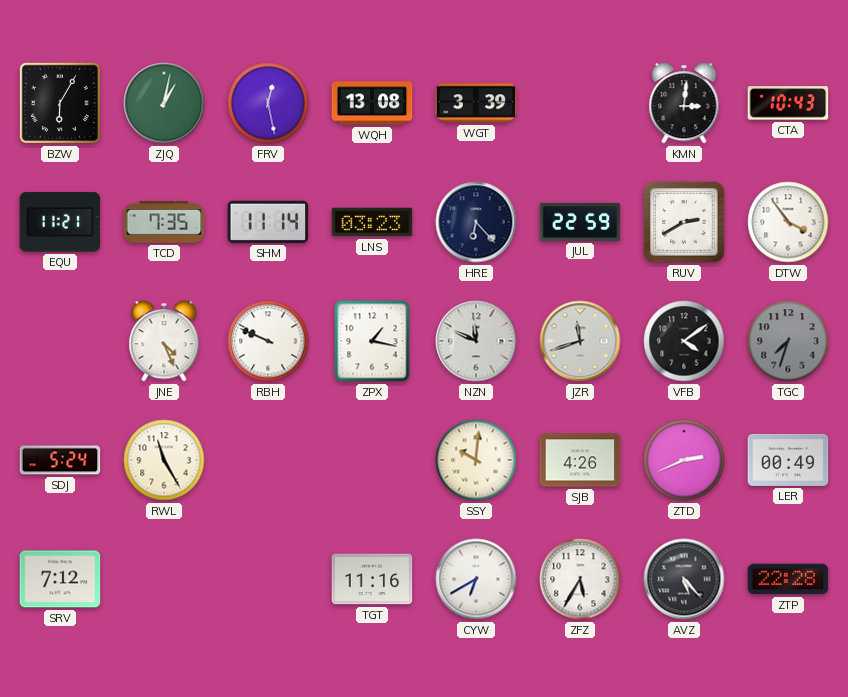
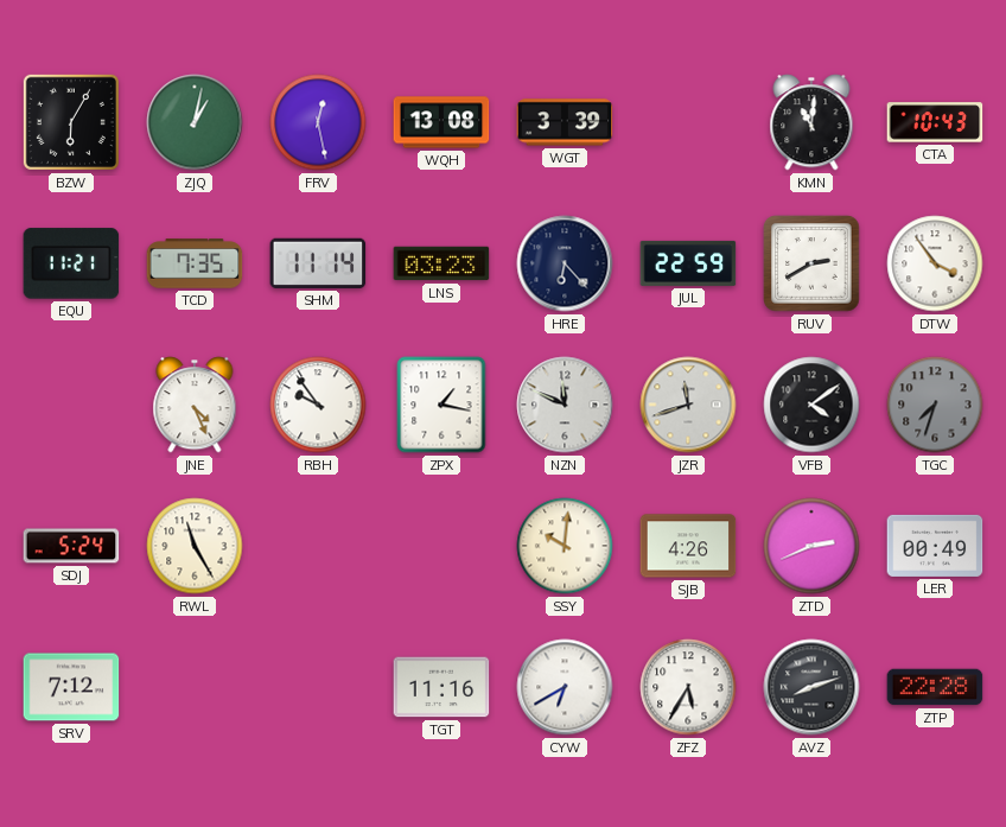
KMN: 3:01 -> 11:01 (811, 122)
RBH: 9:49 -> 9:54 (318, 405)
AVZ: 5:23 -> 8:12 (811, 687)
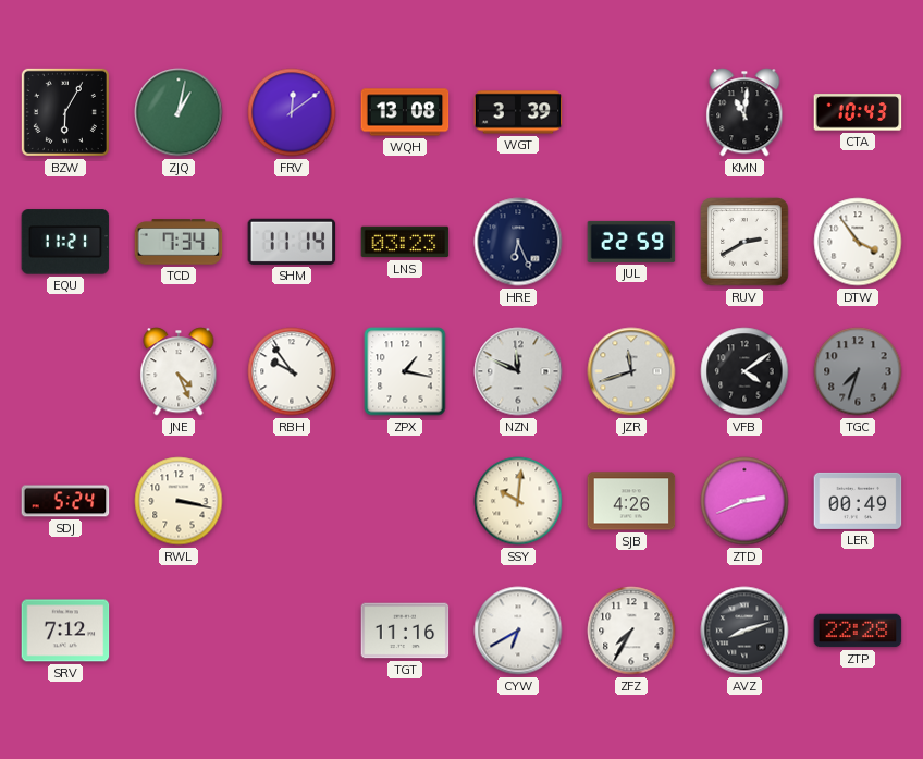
FRV: 12:28 -> 12:09 (292, 112)
TCD: 7:35 -> 7:34 (179, 242)
HRE: 6:23 -> 6:26 (518, 242)
RWL: 11:25 -> 3:17 (179, 501)
ZFZ: 5:35 -> 7:35 (631, 631)
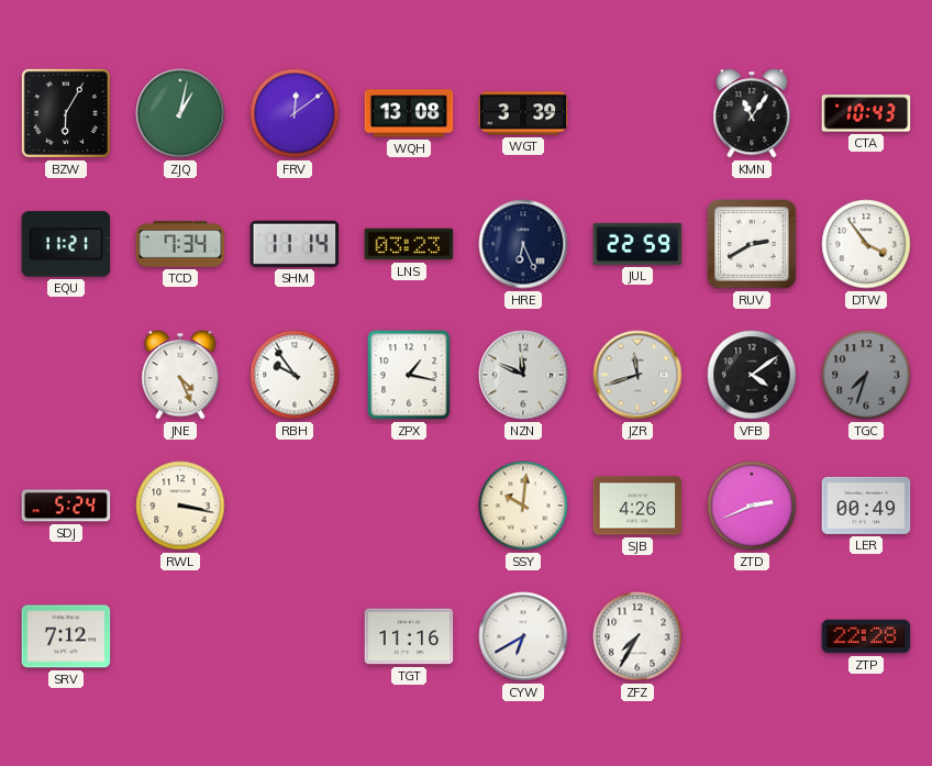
KMN: 11:01 -> 11:06 (752, 113)
AVZ: 8:12 -> none (744, 631)
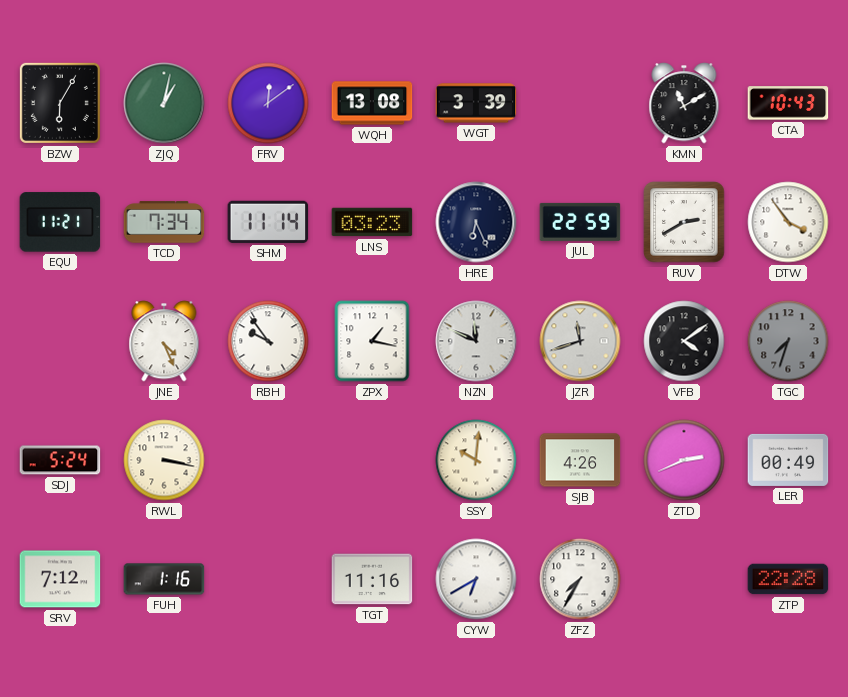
KMN: 11:06 -> 11:10 (684, 103)
FUH: none -> 1:16 (164, 579)
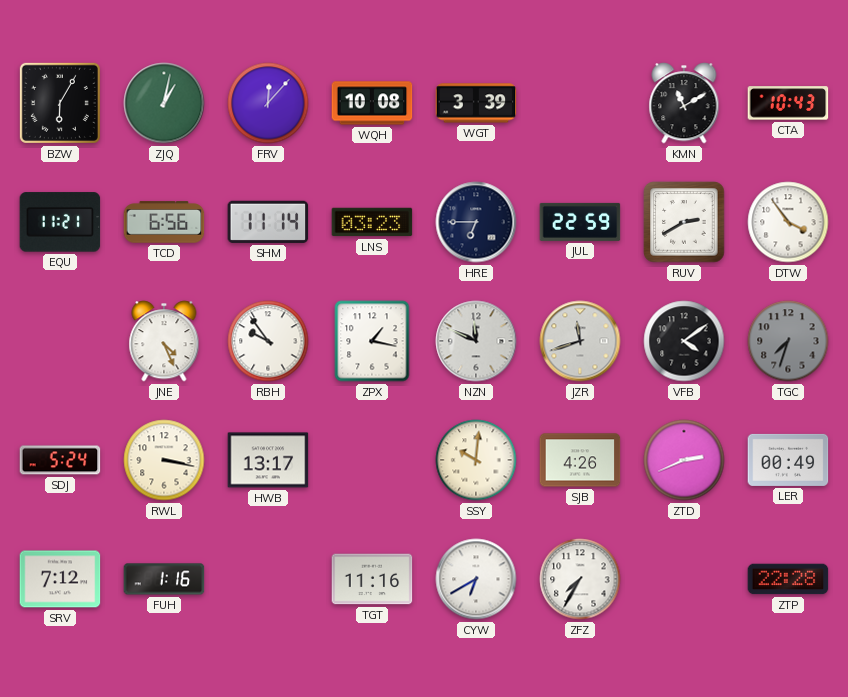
FRV: 12:09 -> 12:07 (268, 103)
WQH: 13:08 -> 10:08 (372, 103)
TCD: 7:34 -> 6:56 (164, 222)
HRE: 6:26 -> 6:45 (476, 222)
HWB: none -> 13:17 (268, 460)
